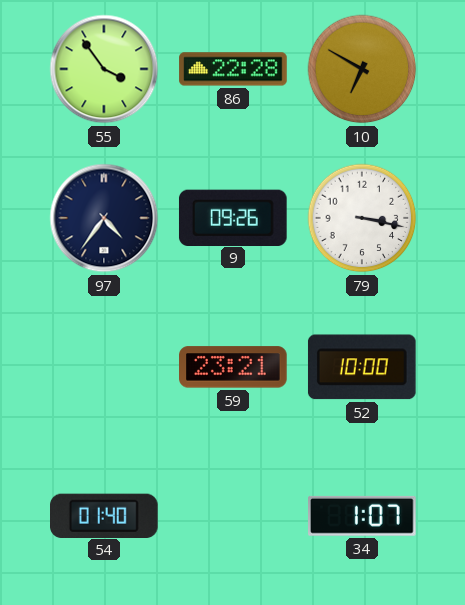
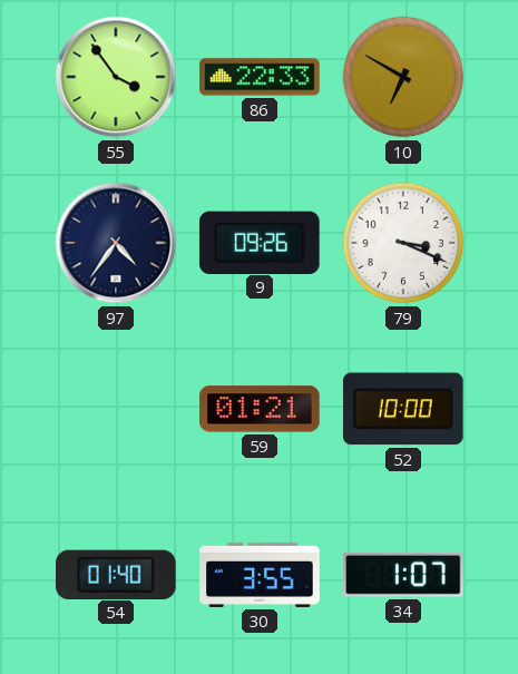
86: 22:28 -> 22:33 (260, 77)
79: 3:17 -> 3:19 (403, 243)
59: 23:21 -> 01:21 (260, 409)
30: none -> 3:55 (260, 575)
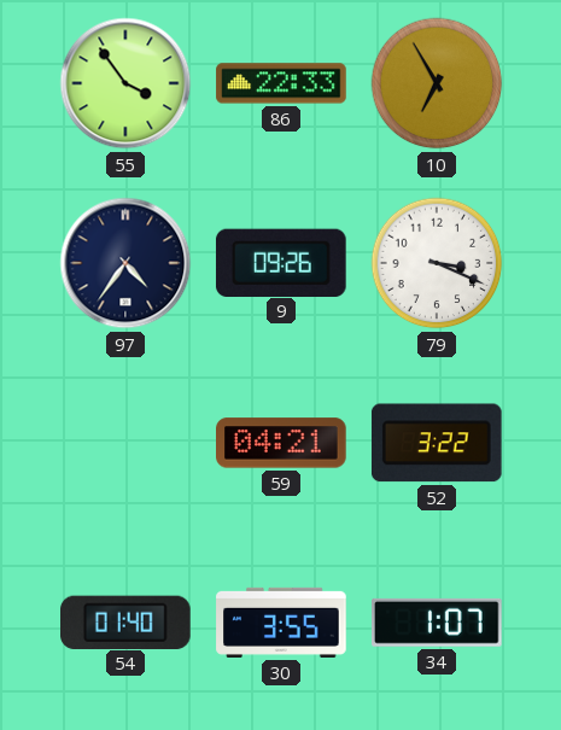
10: 6:50 -> 6:55 (437, 83)
59: 01:21 -> 04:21 (281, 443)
52: 10:00 -> 3:22 (437, 443)
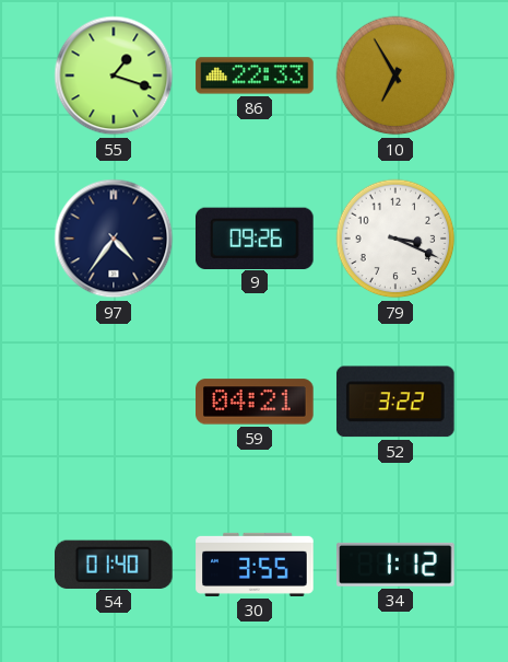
55: 3:54 -> 1:18 (114, 76)
34: 1:07 -> 1:12 (397, 565)
